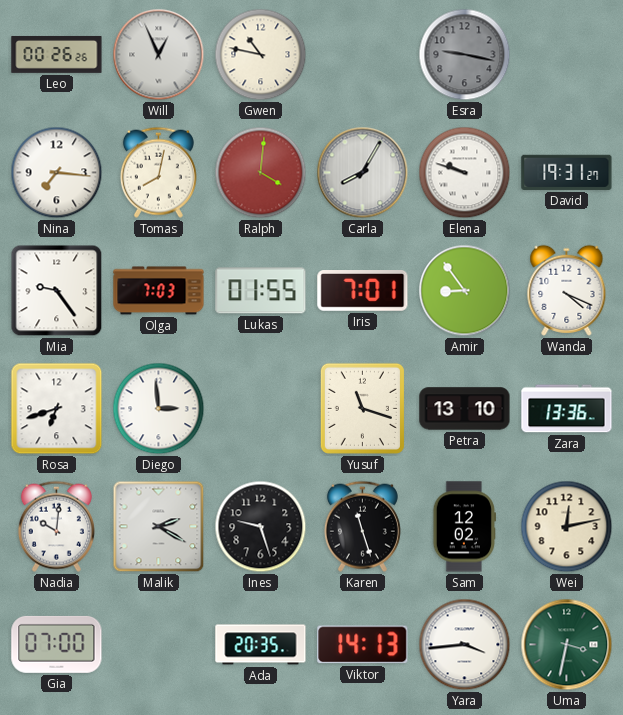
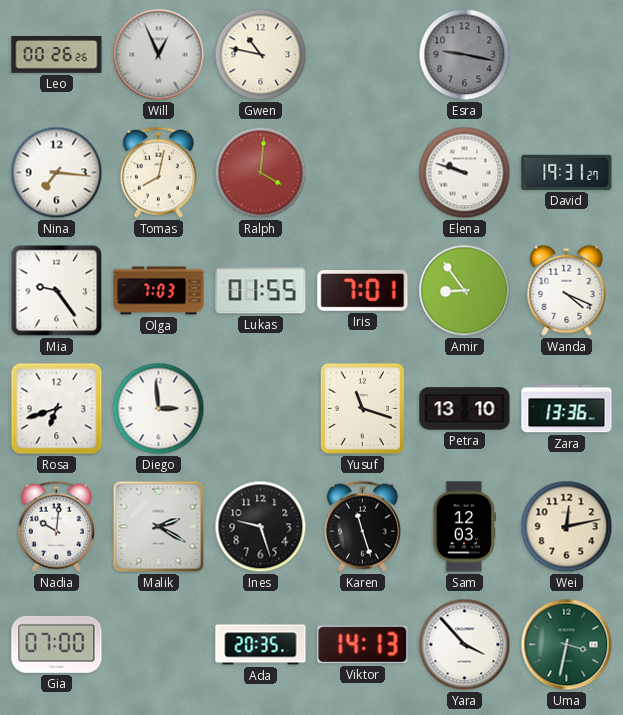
Carla: 8:05 -> none (363, 173)
Sam: 12:02 -> 12:03 (464, 527)
Yara: 3:44 -> 3:53 (465, 645)
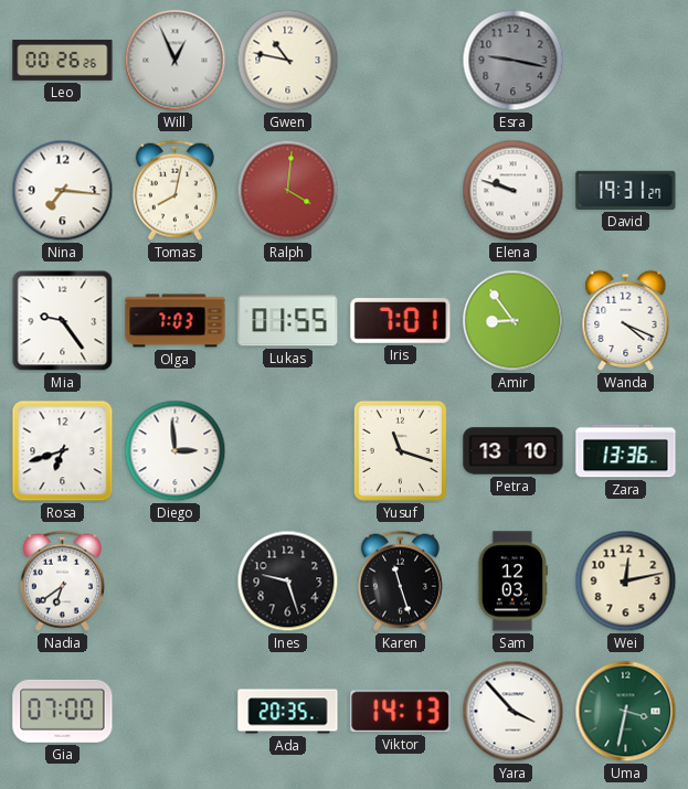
Nadia: 10:01 -> 6:39 (62, 580)
Malik: 2:20 -> none (159, 527)
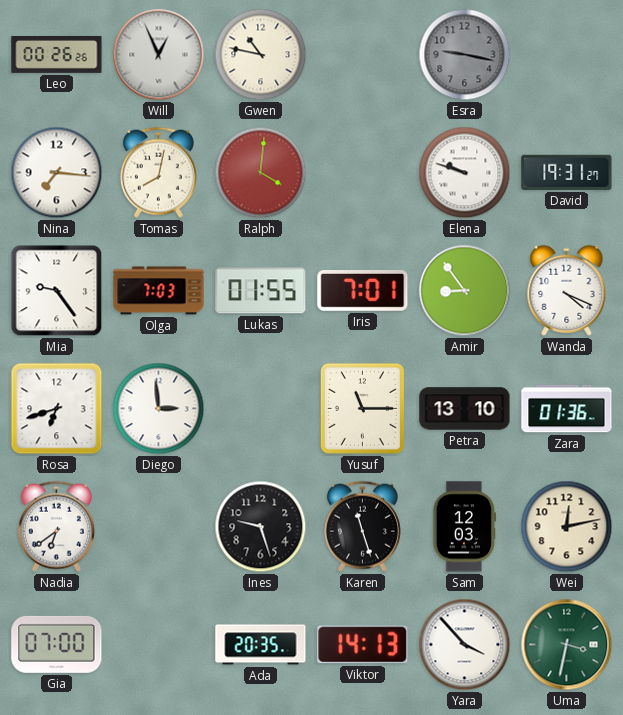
Yusuf: 11:18 -> 11:15 (362, 408)
Zara: 13:36 -> 01:36 (567, 409)
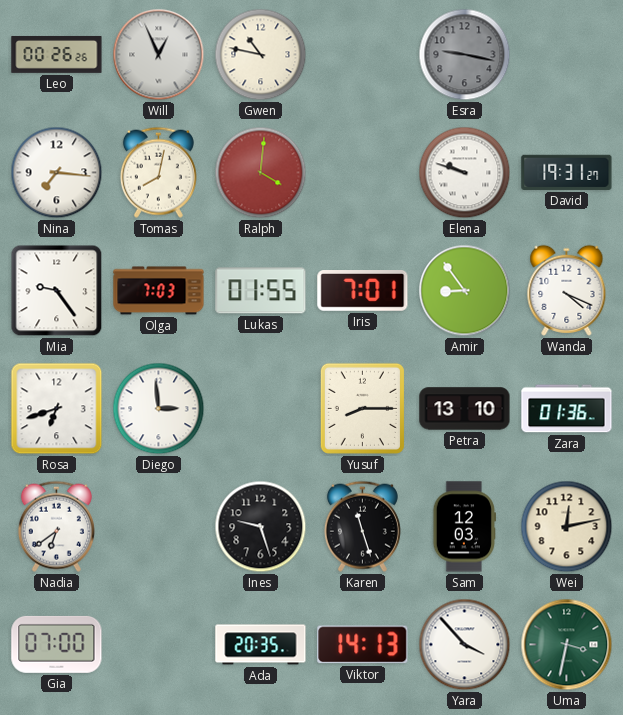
Yusuf: 11:15 -> 8:15 (362, 408)
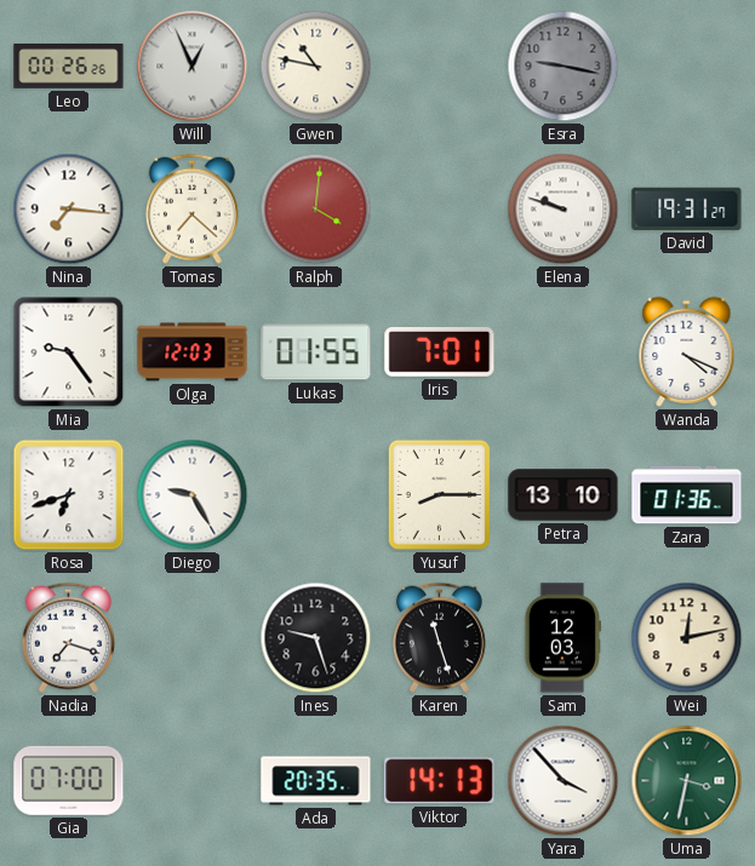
Tomas: 8:02 -> 7:22 (191, 208)
Olga: 7:03 -> 12:03 (193, 352)
Amir: 8:54 -> none (465, 291)
Diego: 2:59 -> 9:25 (193, 495)
Nadia: 6:39 -> 7:18 (68, 637)
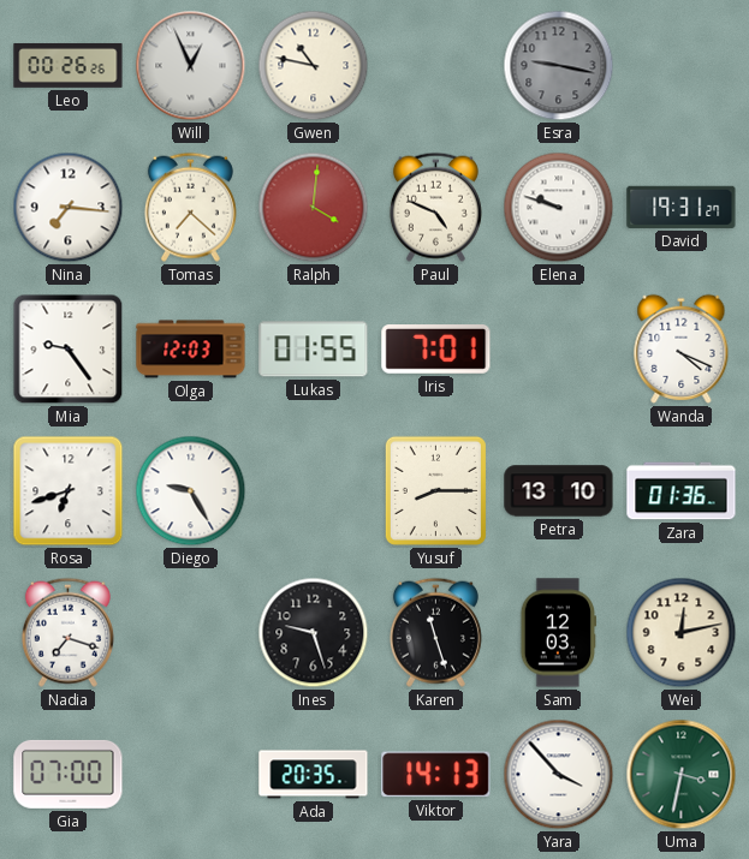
Paul: none -> 4:49 (435, 207)
